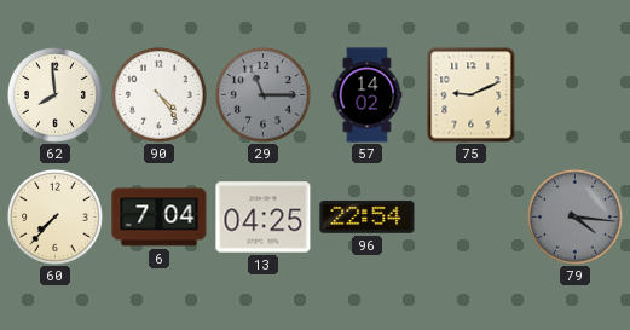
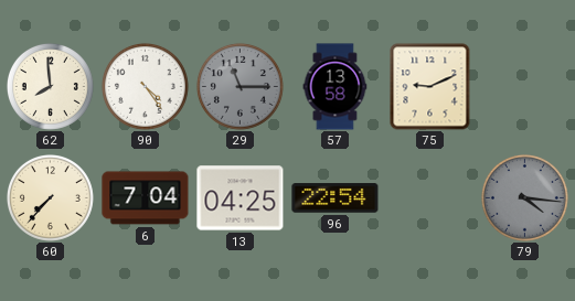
57: 14:02 -> 13:58 (336, 87)
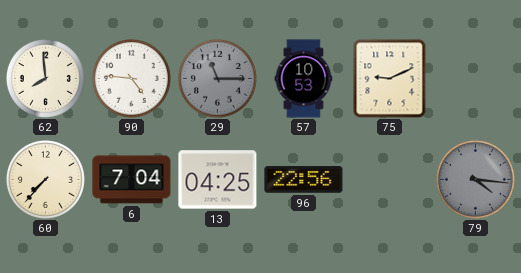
90: 4:24 -> 4:46 (131, 78)
57: 13:58 -> 10:53 (304, 79)
96: 22:54 -> 22:56 (304, 180)
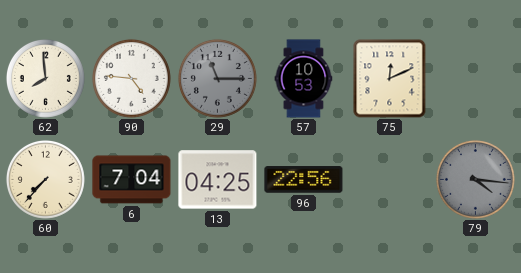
75: 9:11 -> 12:11 (390, 79)
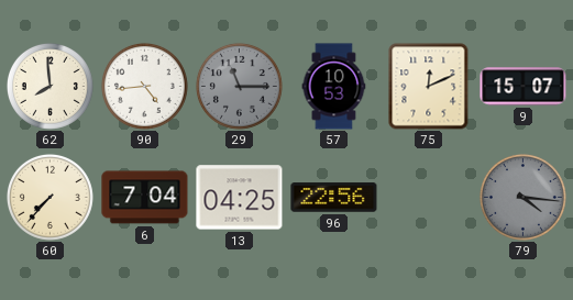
90: 4:46 -> 4:44 (144, 86)
9: none -> 15:07 (524, 87)
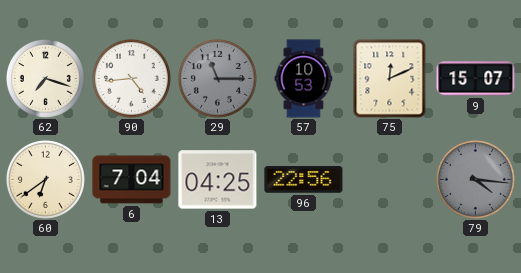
62: 7:59 -> 7:18 (45, 78)
60: 7:37 -> 6:39 (45, 179)
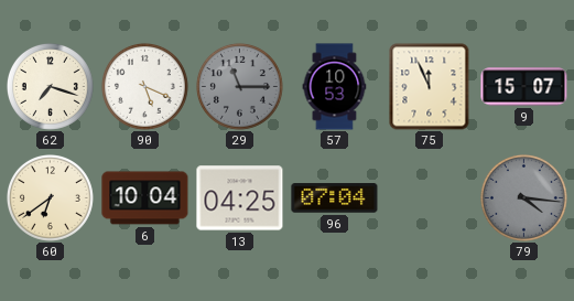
90: 4:44 -> 5:19 (144, 86)
75: 12:11 -> 11:56 (430, 87)
6: 7:04 -> 10:04 (145, 198)
96: 22:56 -> 07:04 (335, 198)
